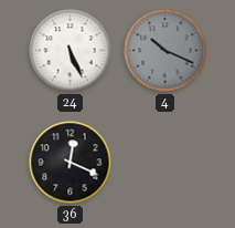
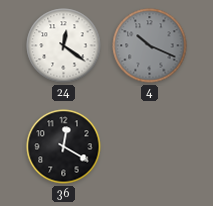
24: 5:26 -> 12:21 (64, 46)
36: 12:19 -> 12:20 (64, 147)
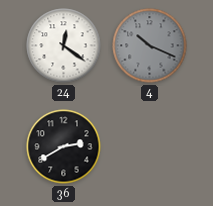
36: 12:20 -> 2:40 (64, 147)
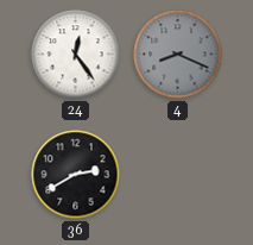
24: 12:21 -> 12:24 (76, 55)
4: 10:19 -> 8:19 (178, 55)
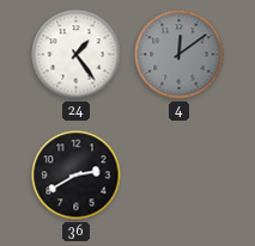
24: 12:24 -> 1:24 (77, 55)
4: 8:19 -> 12:09 (180, 55)
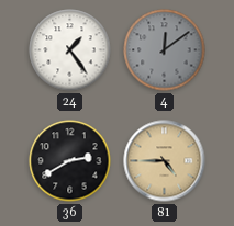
81: none -> 4:45 (165, 161)
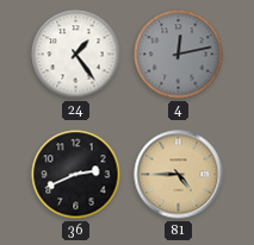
4: 12:09 -> 12:13 (179, 55)
36: 2:40 -> 2:41 (76, 175)
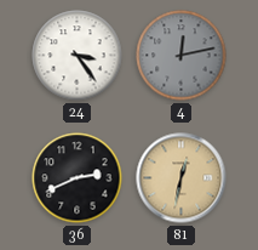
24: 1:24 -> 3:24 (78, 56)
81: 4:45 -> 12:32 (182, 178)
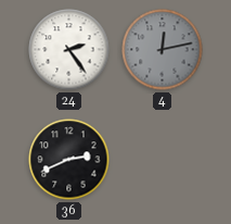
24: 3:24 -> 2:24 (69, 50)
81: 12:32 -> none (182, 178)
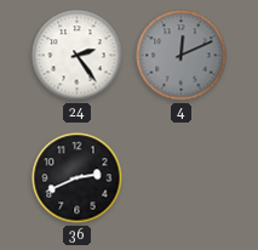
4: 12:13 -> 12:11 (182, 56)
